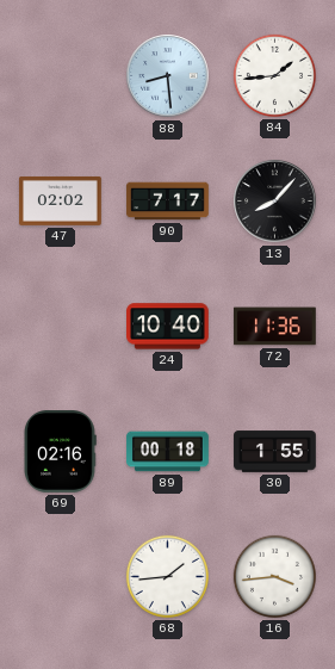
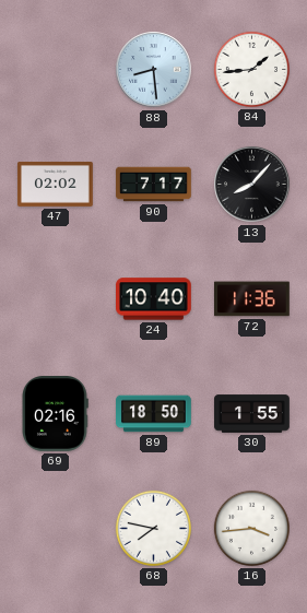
89: 00:18 -> 18:50 (154, 414)
68: 1:44 -> 7:47 (153, 528)
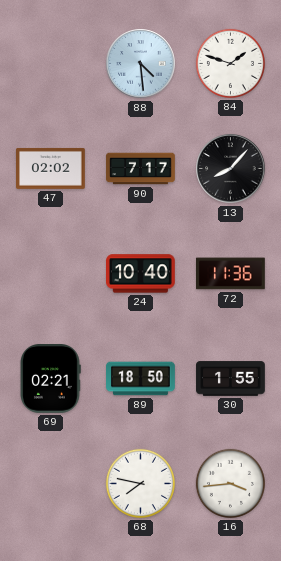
88: 8:29 -> 4:29 (141, 64)
84: 1:44 -> 1:48 (230, 63)
69: 02:16 -> 02:21 (51, 379)
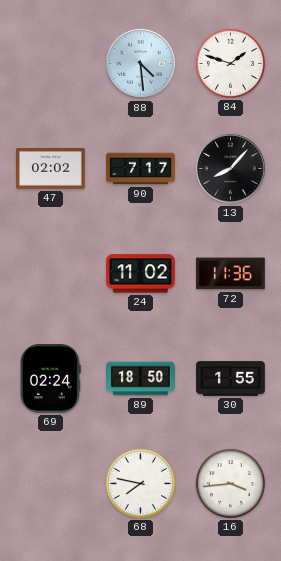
24: 10:40 -> 11:02 (141, 274)
69: 02:21 -> 02:24 (51, 379)
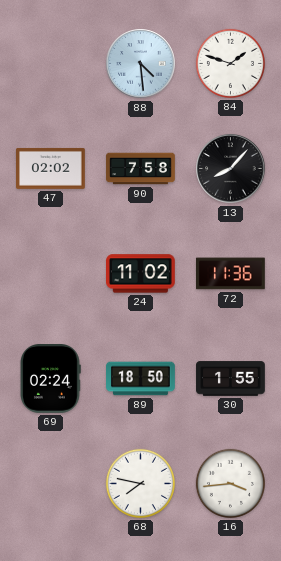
90: 7:17 -> 7:58 (141, 169)
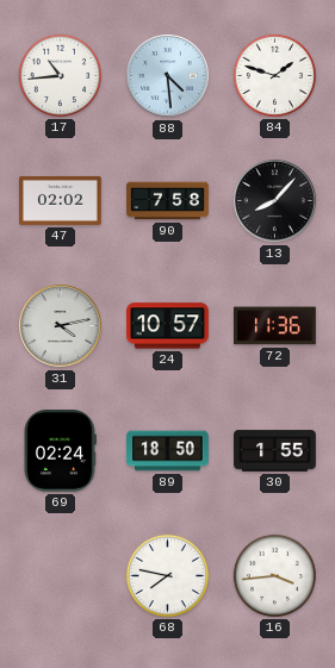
17: none -> 10:44 (60, 75)
31: none -> 4:13 (61, 326)
24: 11:02 -> 10:57 (168, 326)
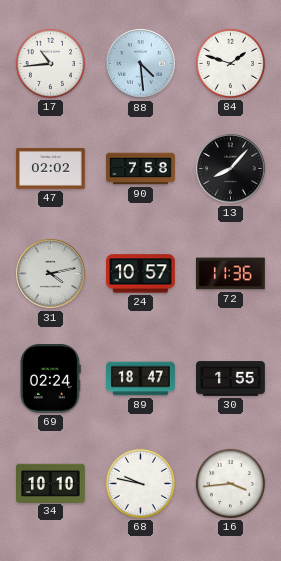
89: 18:50 -> 18:47 (141, 379)
34: none -> 10:10 (51, 483)
68: 7:47 -> 9:47 (140, 483)
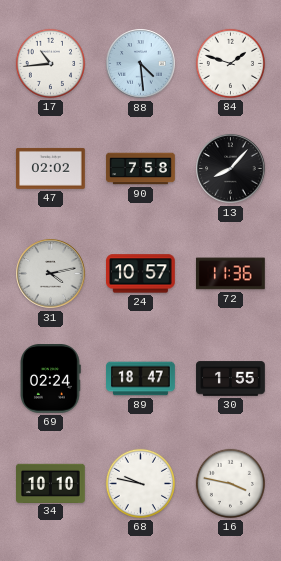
16: 3:44 -> 3:47 (230, 483)
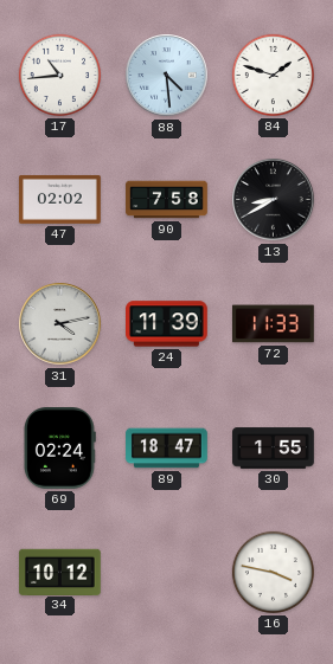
13: 8:07 -> 8:40 (274, 200)
24: 10:57 -> 11:39 (167, 324)
72: 11:36 -> 11:33 (274, 324)
34: 10:10 -> 10:12 (60, 572)
68: 9:47 -> none (140, 483)
